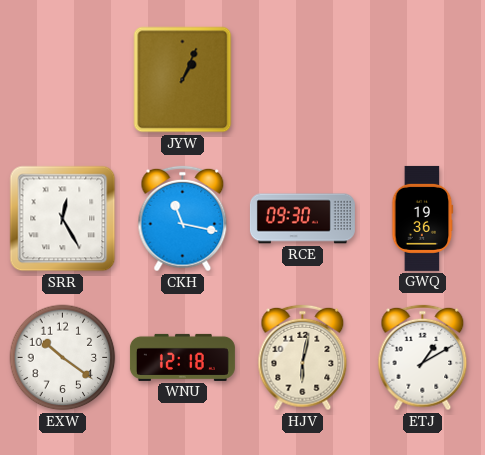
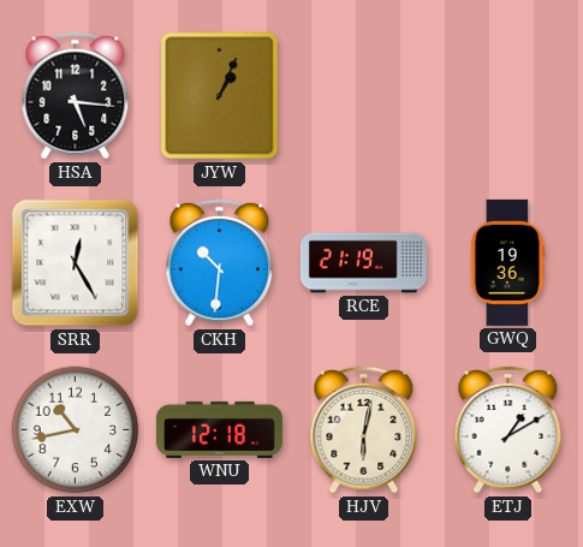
HSA: none -> 5:16 (76, 96)
CKH: 11:17 -> 10:31 (220, 263)
RCE: 09:30 -> 21:19 (363, 263)
EXW: 10:21 -> 10:43 (76, 430)
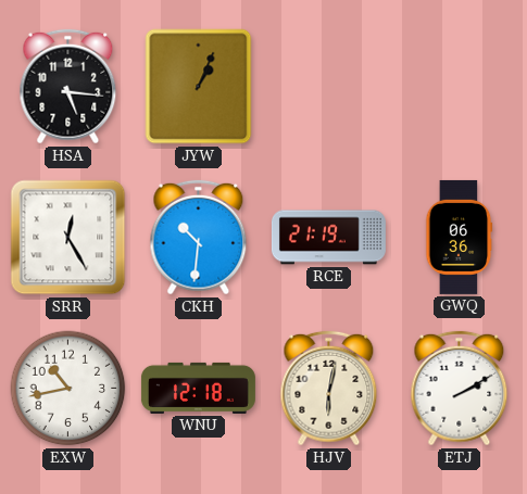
GWQ: 19:36 -> 06:36 (460, 237)
ETJ: 1:10 -> 2:10 (460, 389)
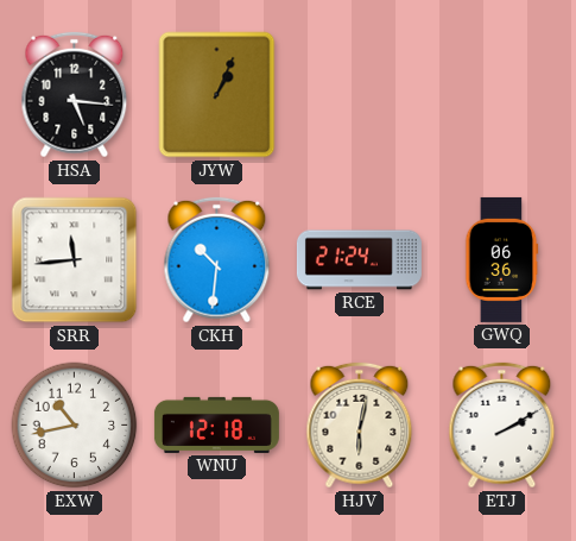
SRR: 12:25 -> 11:44 (75, 260)
RCE: 21:19 -> 21:24 (359, 260)
